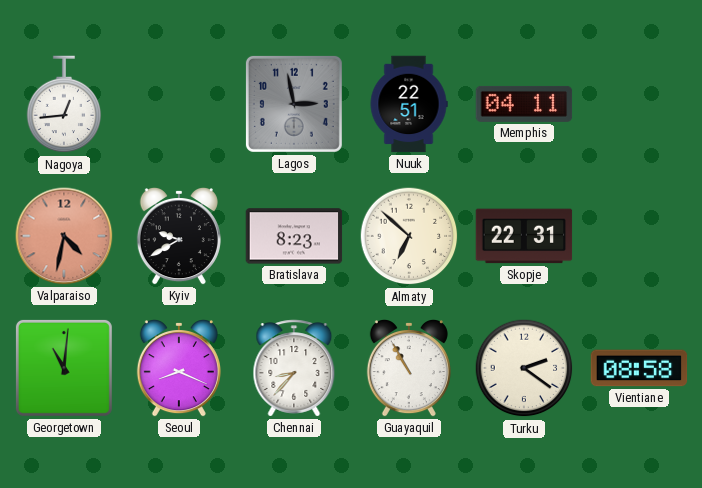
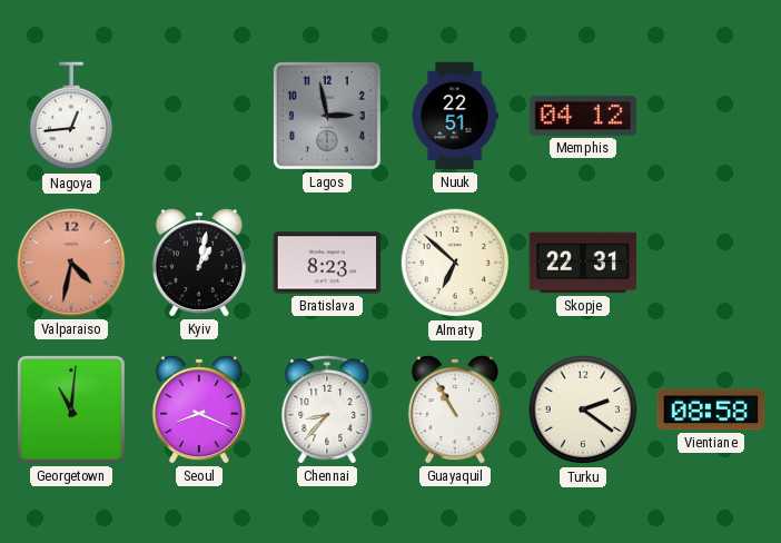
Memphis: 04:11 -> 04:12 (583, 116)
Kyiv: 9:40 -> 1:02 (199, 264)
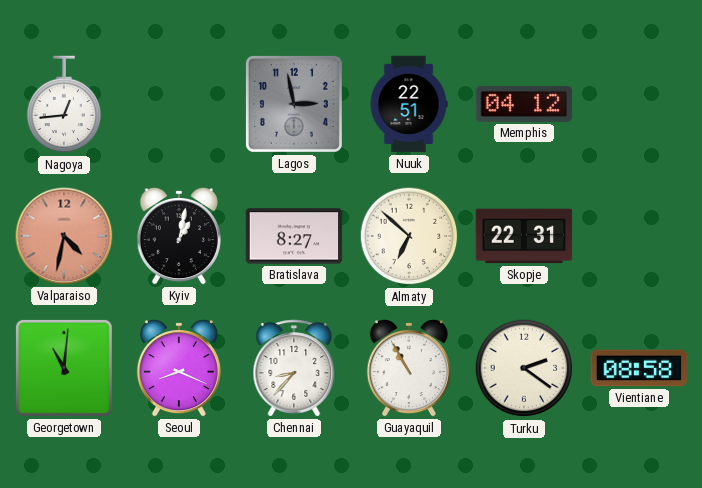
Bratislava: 8:23 -> 8:27 (294, 236)
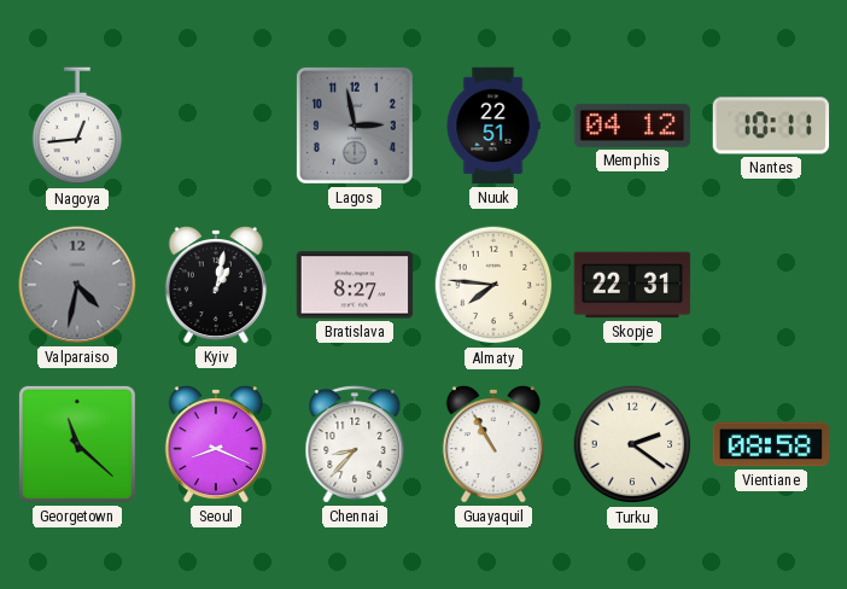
Nantes: none -> 10:11 (771, 126)
Valparaiso dial: salmon -> grey (77, 285)
Almaty: 6:52 -> 7:46 (493, 285)
Georgetown: 11:01 -> 11:22 (77, 444)
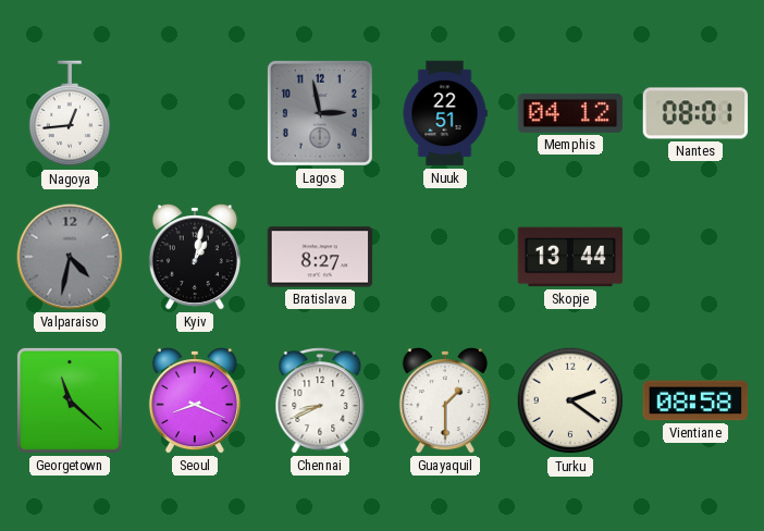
Nantes: 10:11 -> 08:01 (695, 113)
Almaty: 7:46 -> none (493, 285)
Skopje: 22:31 -> 13:44 (570, 257)
Chennai: 8:37 -> 8:41 (320, 400)
Guayaquil: 10:55 -> 1:30 (445, 402)
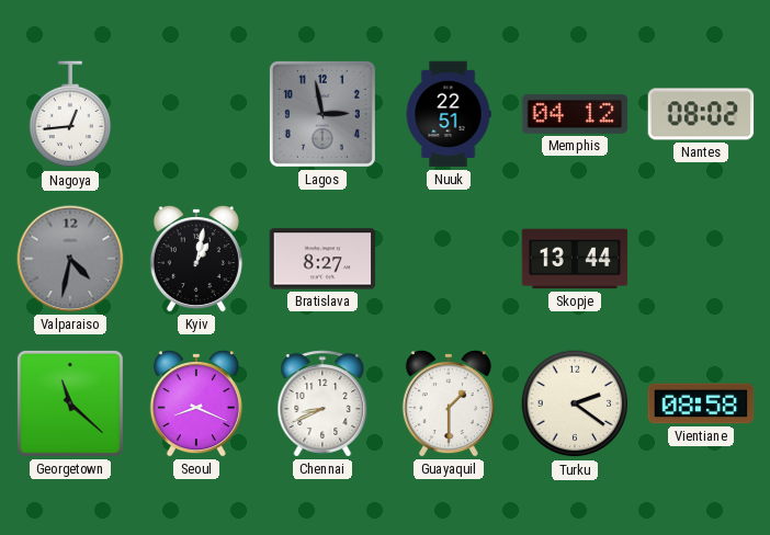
Nantes: 08:01 -> 08:02 (701, 114)
